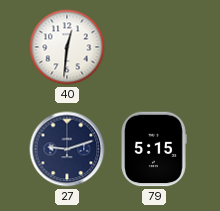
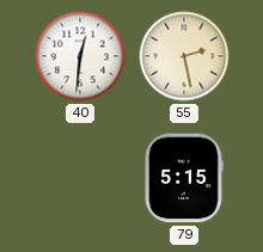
55: none -> 2:28 (184, 56)
27: 9:12 -> none (67, 149)
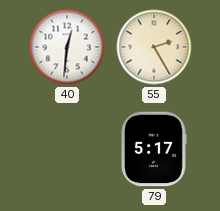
55: 2:28 -> 2:25 (154, 47)
79: 5:15 -> 5:17 (154, 149)
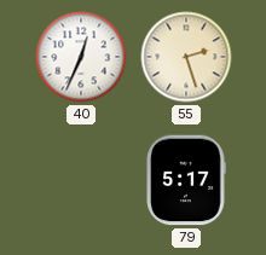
40: 12:31 -> 12:34 (81, 57)
55: 2:25 -> 2:27 (186, 57)
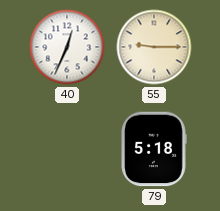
55: 2:27 -> 9:15 (154, 47)
79: 5:17 -> 5:18 (154, 149)
